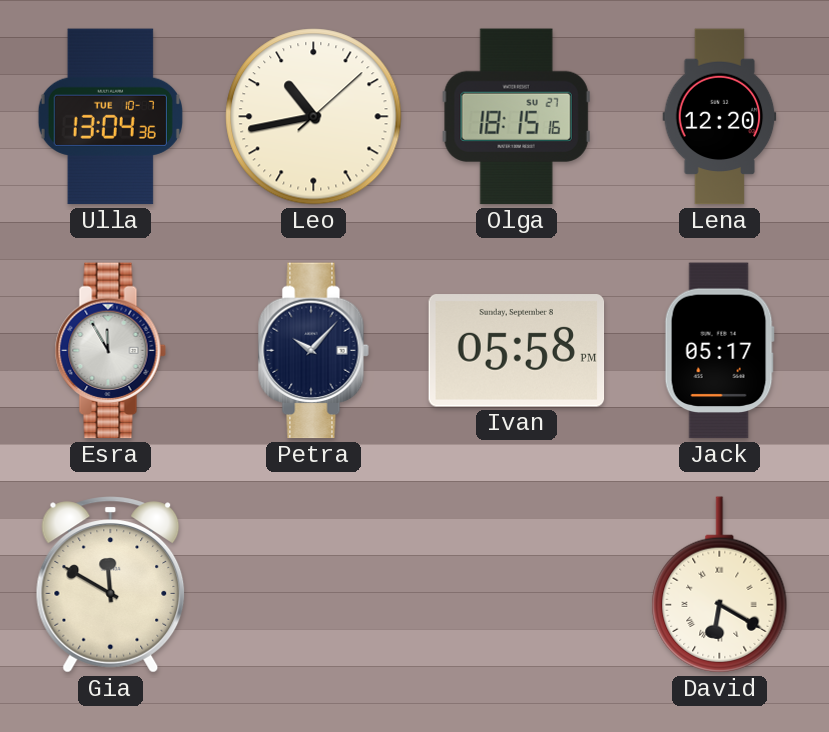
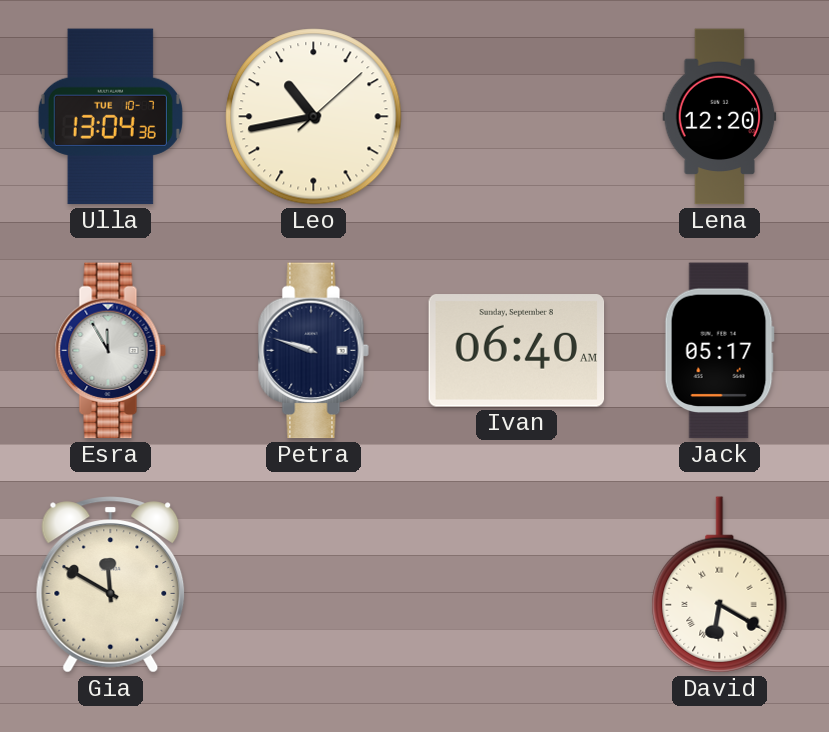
Olga: 18:15 -> none (516, 117)
Petra: 10:07 -> 9:48 (313, 351)
Ivan: 05:58 -> 06:40 (517, 351)
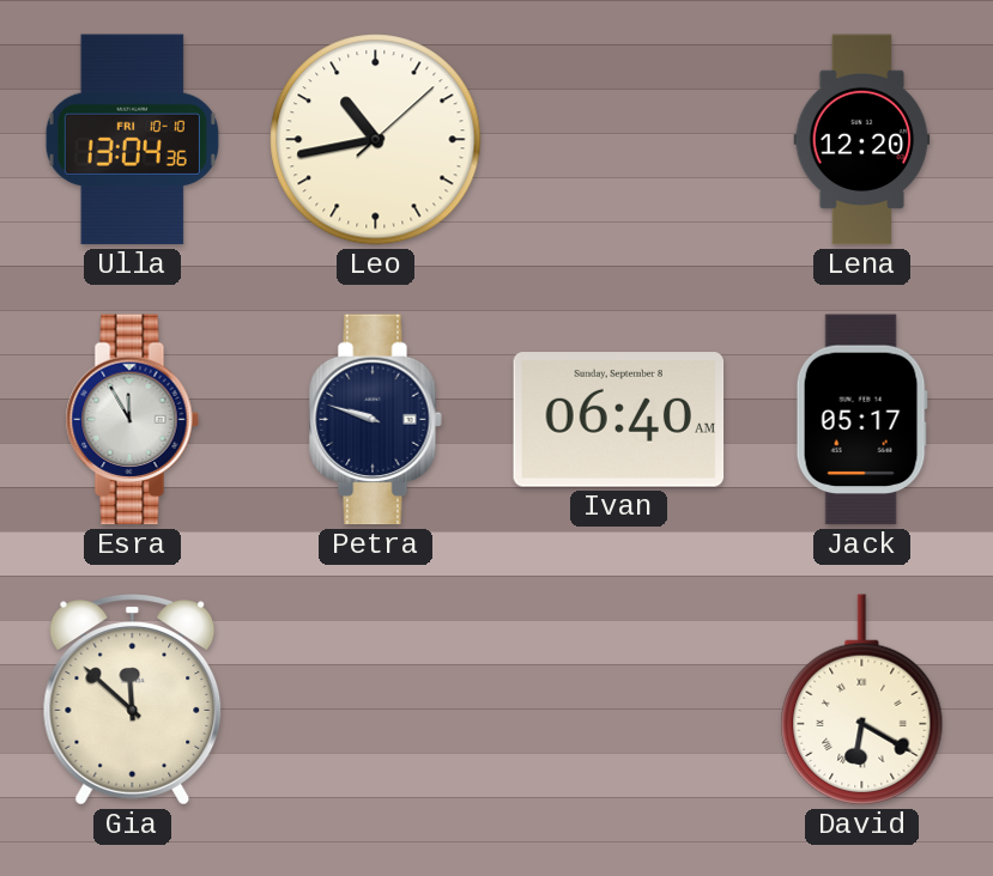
Ulla date: TUE 10-7 -> FRI 10-10 (132, 140)
Gia: 11:50 -> 11:52 (133, 700)
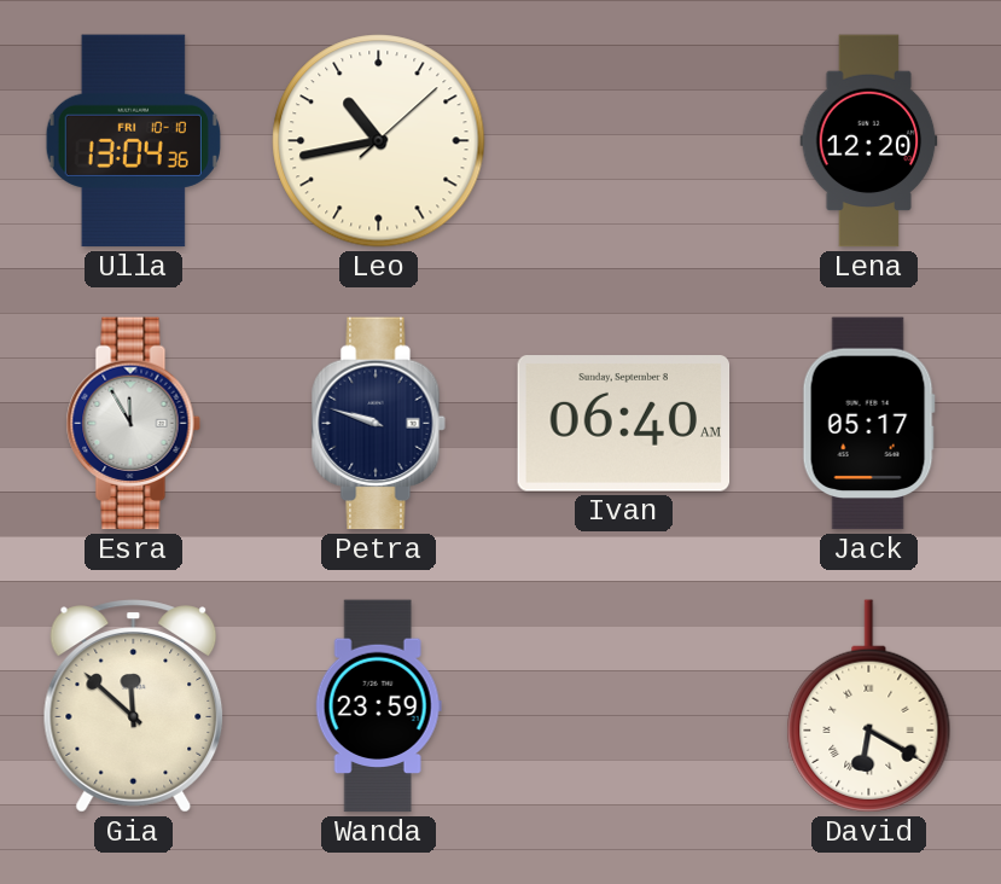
Wanda: none -> 23:59 (378, 706)
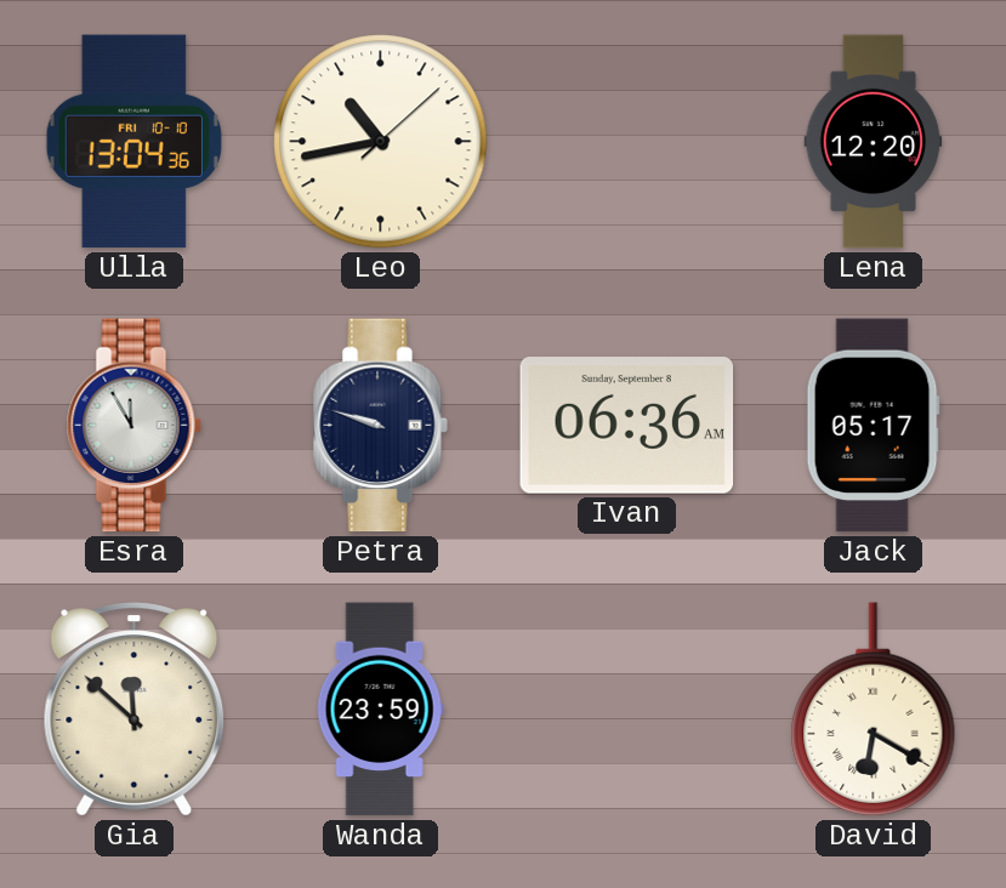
Ivan: 06:40 -> 06:36 (627, 426)
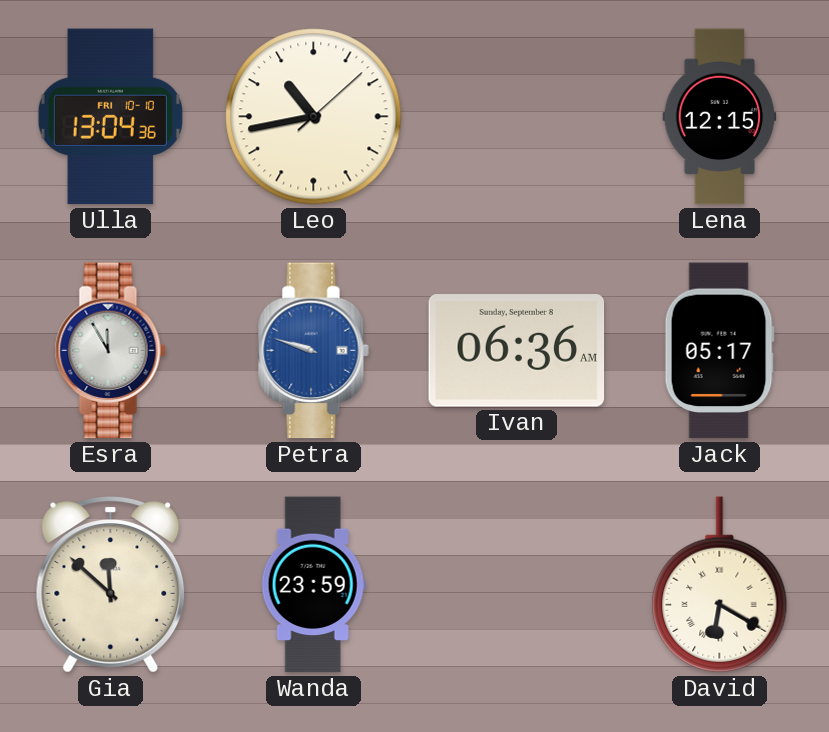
Lena: 12:20 -> 12:15 (720, 117)
Petra dial: navy -> blue (313, 351)
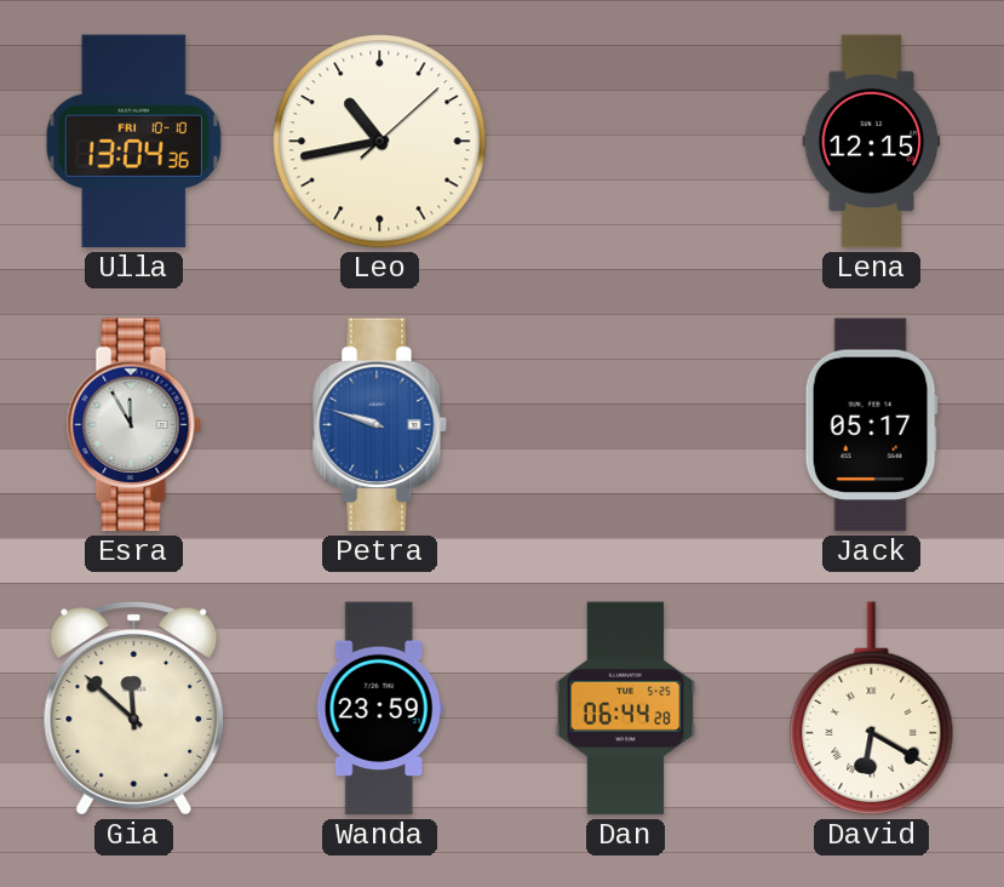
Ivan: 06:36 -> none (517, 351)
Dan: none -> 06:44 (626, 709)
